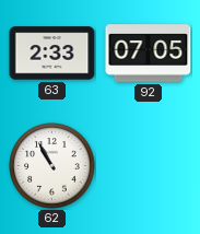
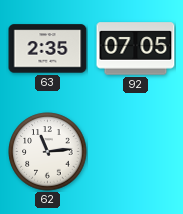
63: 2:33 -> 2:35 (48, 49)
62: 10:55 -> 11:14 (48, 152)
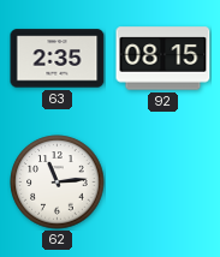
92: 07:05 -> 08:15 (163, 59)
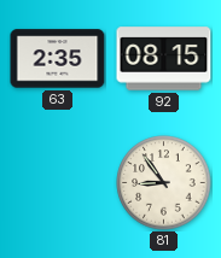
62: 11:14 -> none (58, 183)
81: none -> 8:54 (164, 183)
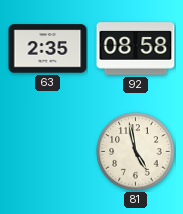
92: 08:15 -> 08:58 (136, 49)
81: 8:54 -> 4:58 (136, 152)
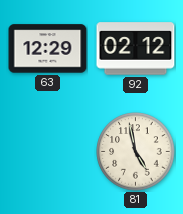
63: 2:35 -> 12:29 (48, 49)
92: 08:58 -> 02:12 (136, 49)
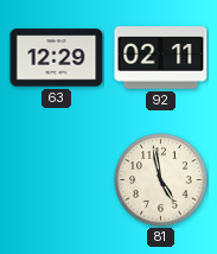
92: 02:12 -> 02:11 (161, 58)
